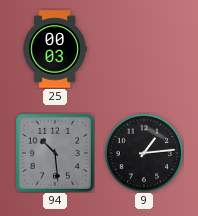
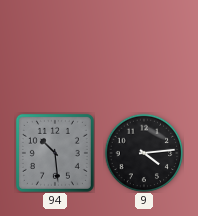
25: 00:03 -> none (55, 49)
9: 1:14 -> 4:14 (144, 153)
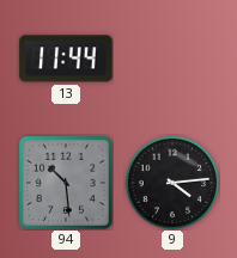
13: none -> 11:44 (66, 59)
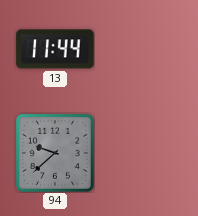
94: 10:29 -> 9:38 (55, 153)
9: 4:14 -> none (172, 183)
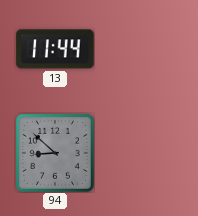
94: 9:38 -> 8:52 (55, 153)
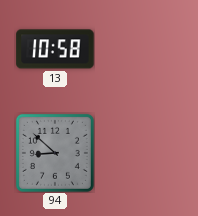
13: 11:44 -> 10:58 (55, 49)
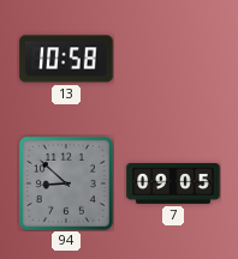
7: none -> 09:05 (173, 185)
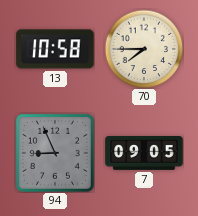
70: none -> 7:45 (144, 49)
94: 8:52 -> 8:56 (55, 153)
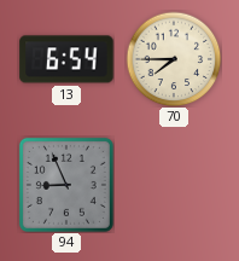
13: 10:58 -> 6:54 (66, 59)
7: 09:05 -> none (144, 154)
